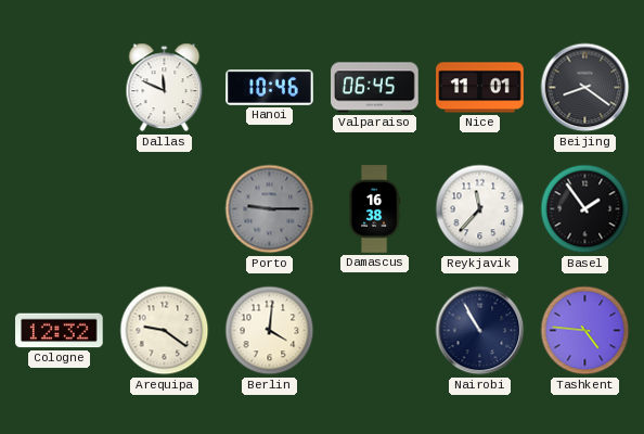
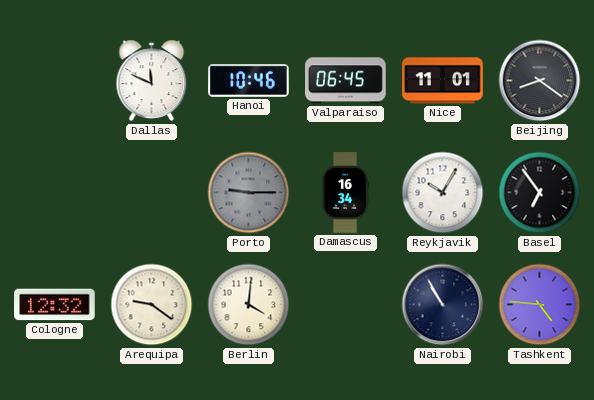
Damascus: 16:38 -> 16:34 (345, 193)
Reykjavik: 11:37 -> 10:05 (443, 193)
Basel: 1:54 -> 6:54 (540, 193)
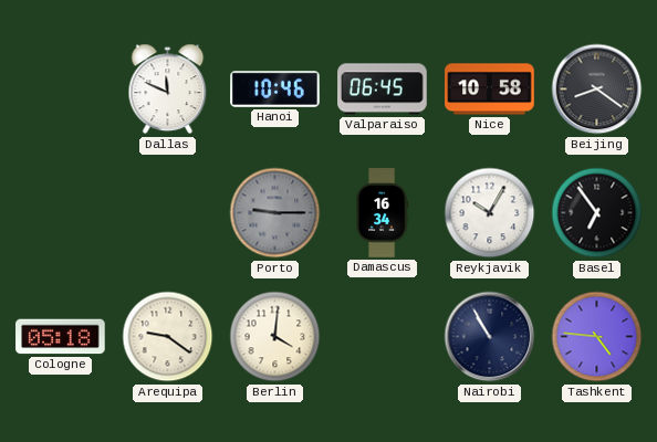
Nice: 11:01 -> 10:58 (490, 90)
Cologne: 12:32 -> 05:18 (61, 337)
